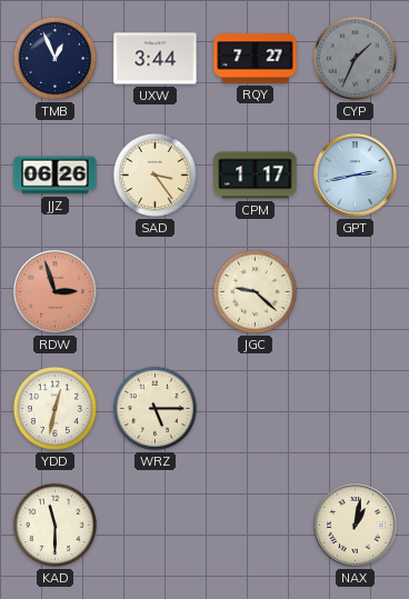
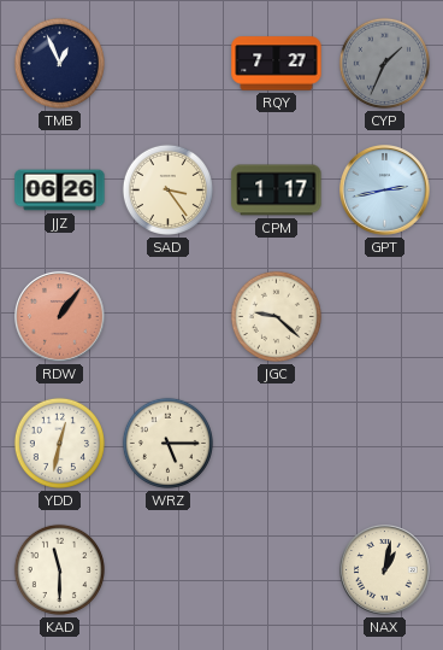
UXW: 3:44 -> none (156, 59)
RDW: 2:57 -> 1:06 (60, 317)
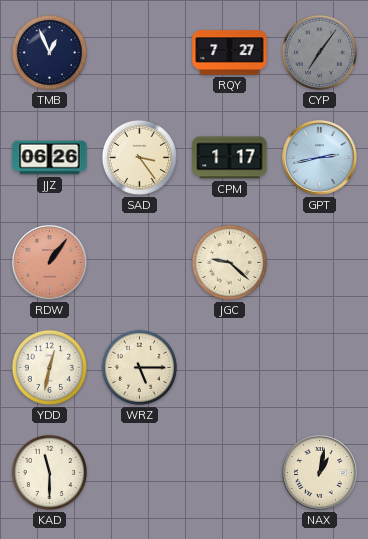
CYP: 1:34 -> 7:06 (319, 52)
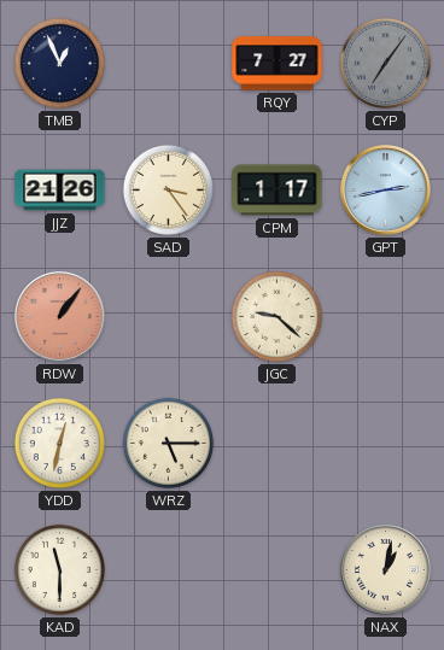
JJZ: 06:26 -> 21:26 (60, 191)
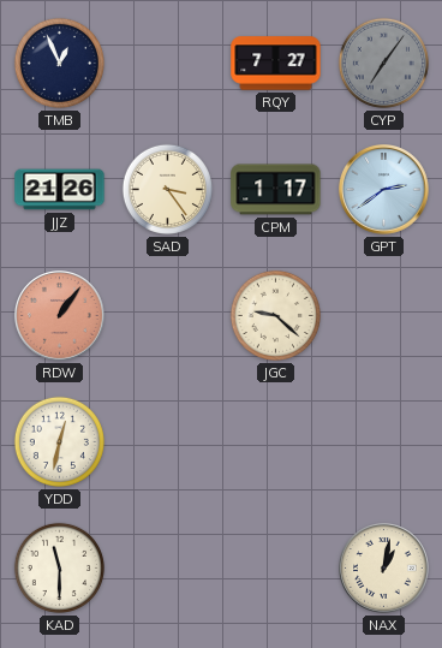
GPT: 2:43 -> 2:39 (384, 190)
WRZ: 5:15 -> none (168, 443)
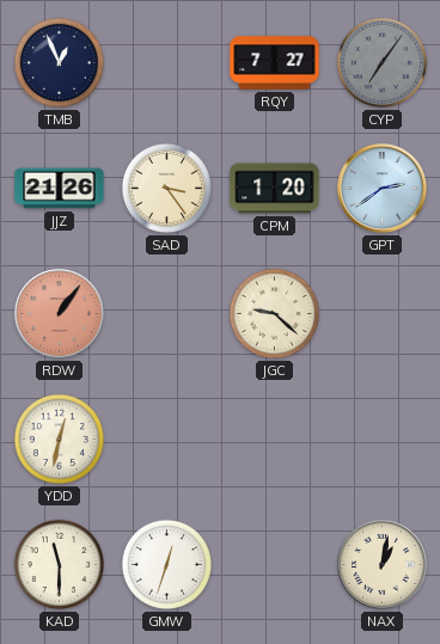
CPM: 1:17 -> 1:20 (275, 189)
GMW: none -> 12:33 (166, 564)
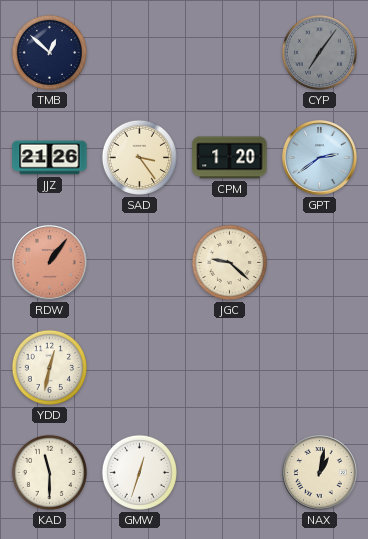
TMB: 12:56 -> 12:52 (49, 52)
RQY: 7:27 -> none (275, 63)
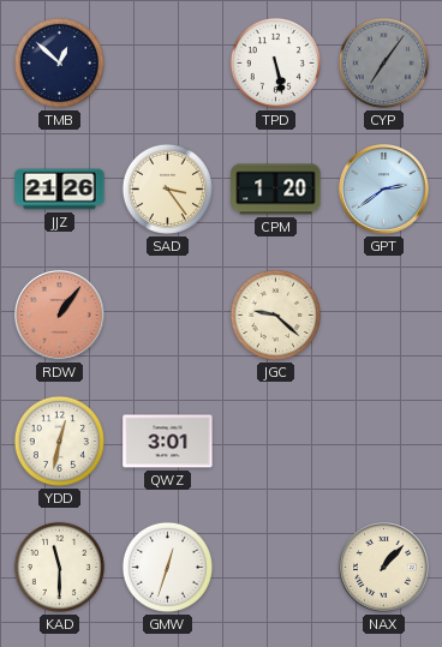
TPD: none -> 5:28 (275, 62)
QWZ: none -> 3:01 (168, 442)
NAX: 1:02 -> 1:07 (384, 568)
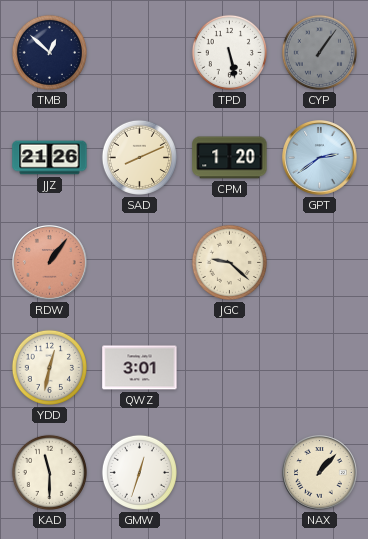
CYP: 7:06 -> 1:06 (319, 52)
SAD: 3:24 -> 8:11 (139, 157)
